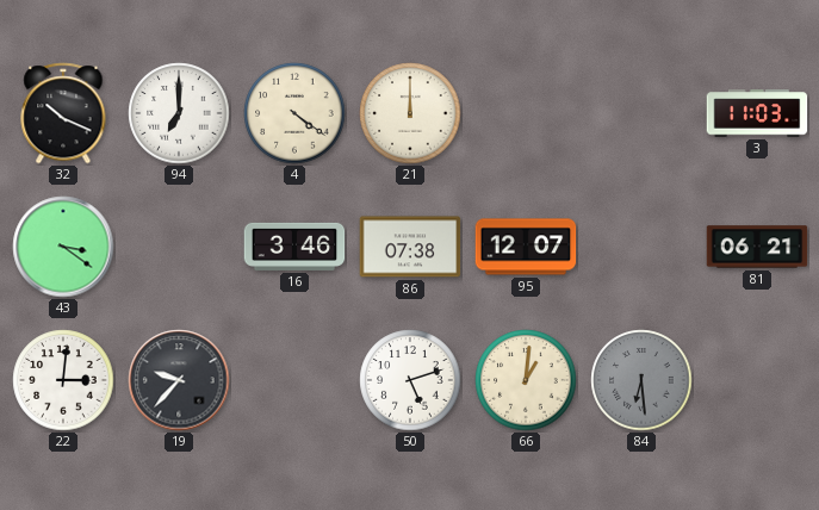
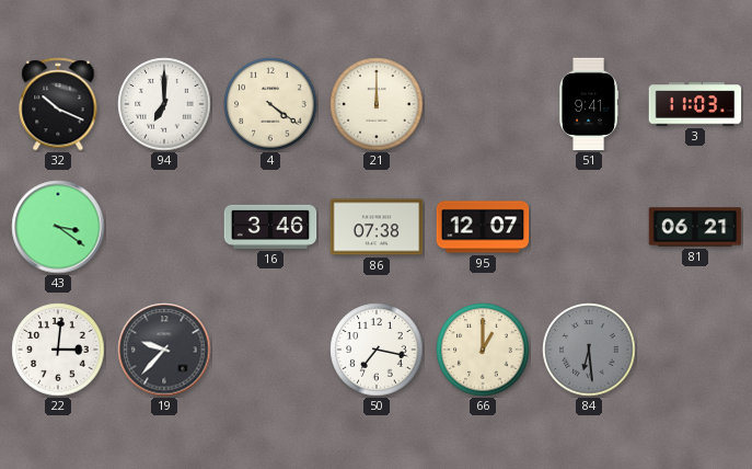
51: none -> 9:41 (589, 104)
50: 5:12 -> 7:17 (377, 350)
66: 1:01 -> 1:00 (483, 350)
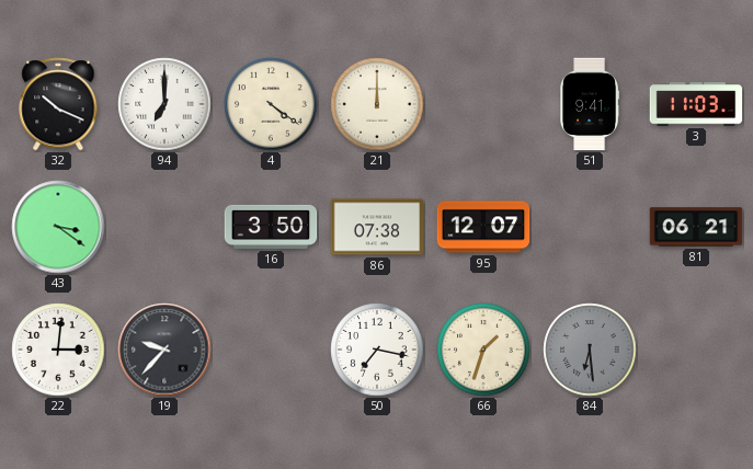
16: 3:46 -> 3:50 (271, 227)
66: 1:00 -> 1:33 (483, 350)
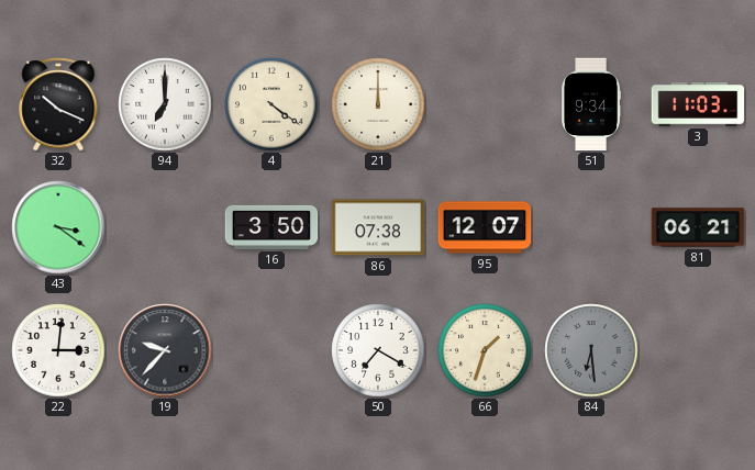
51: 9:41 -> 9:34 (591, 104)
50: 7:17 -> 7:20 (378, 350)
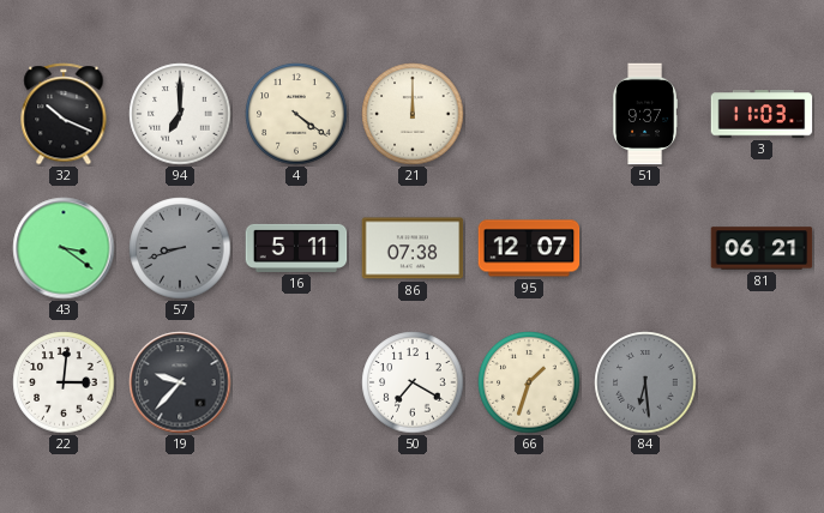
51: 9:34 -> 9:37 (645, 114)
57: none -> 8:42 (180, 248)
16: 3:50 -> 5:11 (296, 248)
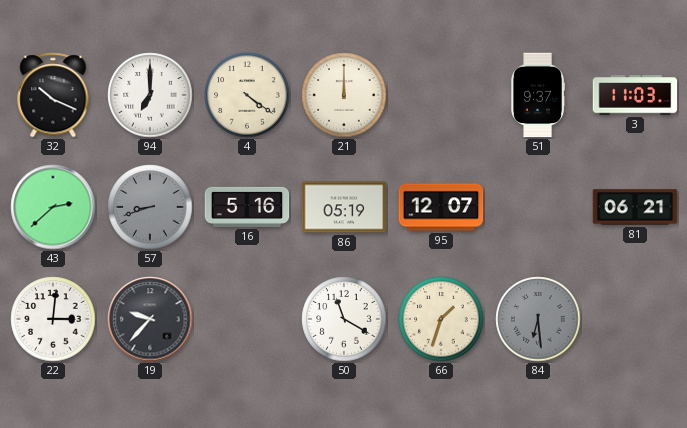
43: 3:21 -> 2:38 (53, 207)
16: 5:11 -> 5:16 (247, 207)
86: 07:38 -> 05:19 (344, 207)
50: 7:20 -> 11:20 (344, 319)
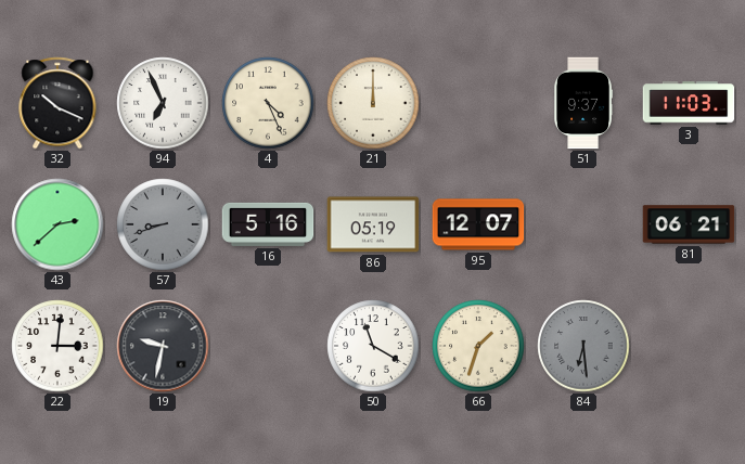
94: 7:00 -> 6:56 (163, 103)
4: 4:21 -> 4:26 (268, 103)
19: 9:37 -> 9:32 (163, 346)
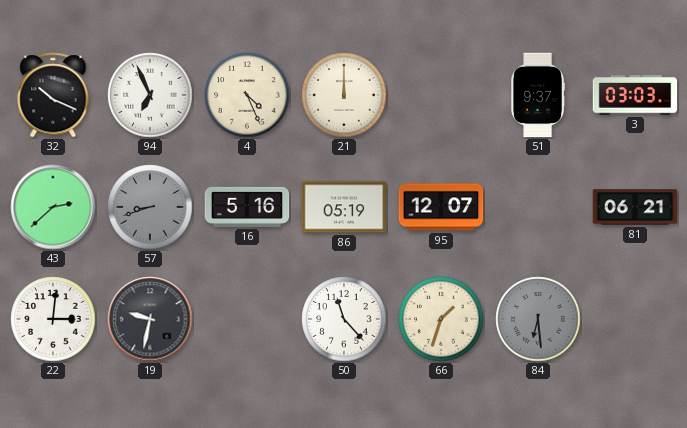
3: 11:03 -> 03:03 (635, 95)
50: 11:20 -> 11:23 (344, 319)
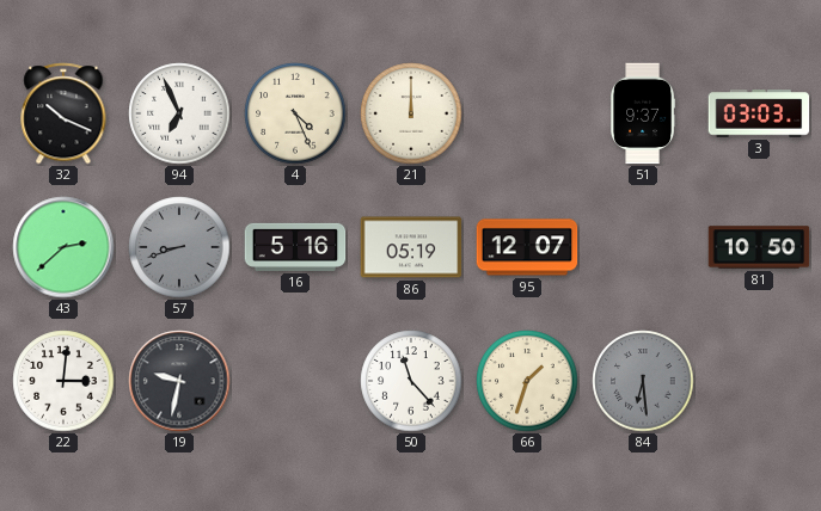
81: 06:21 -> 10:50 (759, 247)
